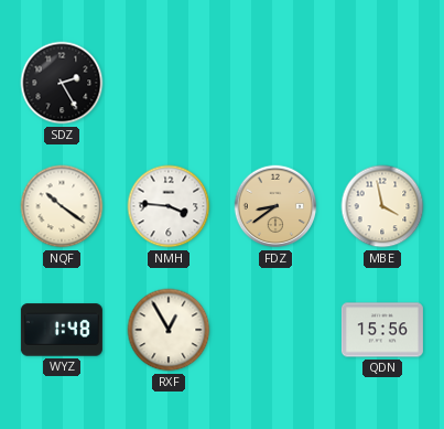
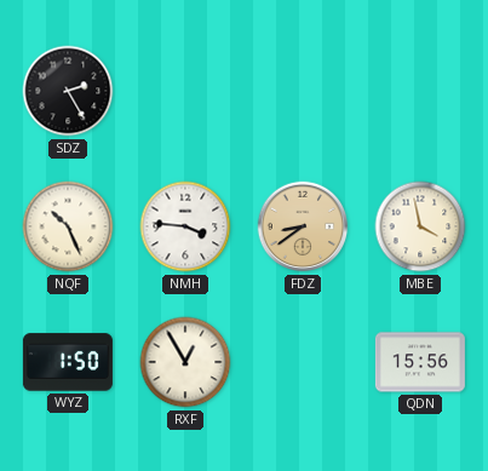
NQF: 10:21 -> 10:26 (68, 226)
WYZ: 1:48 -> 1:50 (68, 362)
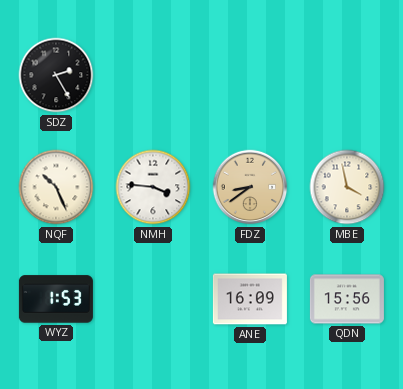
WYZ: 1:50 -> 1:53 (56, 299)
RXF: 12:55 -> none (185, 362)
ANE: none -> 16:09 (250, 299)
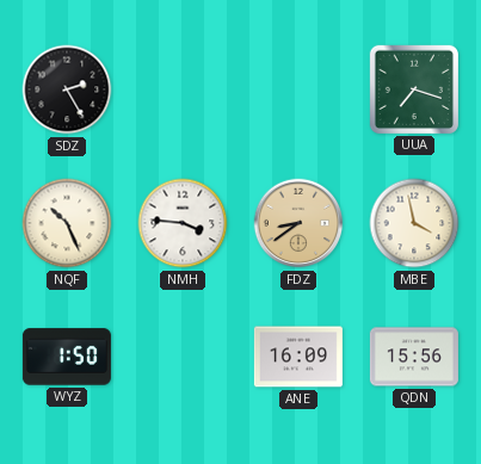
UUA: none -> 7:18 (414, 89)
WYZ: 1:53 -> 1:50 (67, 357)
